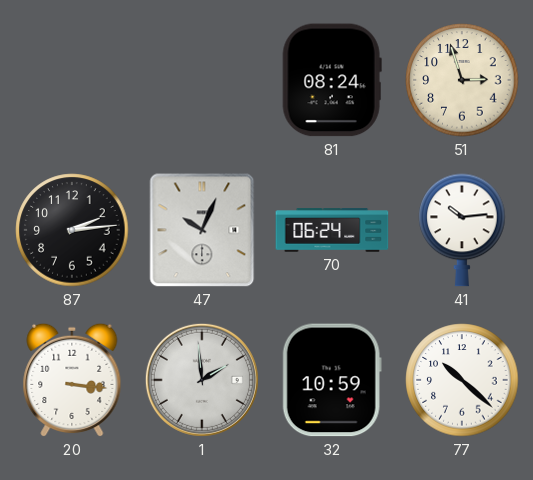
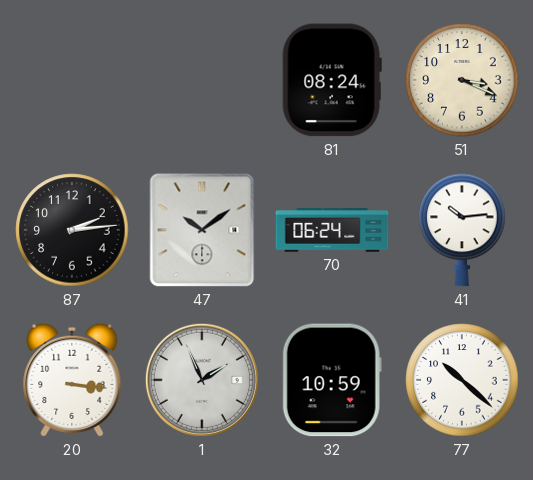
51: 2:57 -> 3:19 (462, 80)
47: 10:04 -> 10:09 (202, 230)
1: 1:59 -> 1:56 (202, 380)
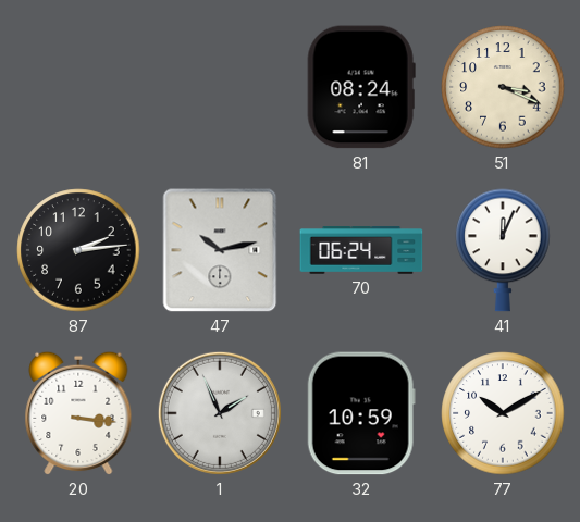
47: 10:09 -> 10:13 (220, 250)
41: 10:14 -> 12:04 (503, 250)
77: 10:22 -> 10:10 (503, 413)
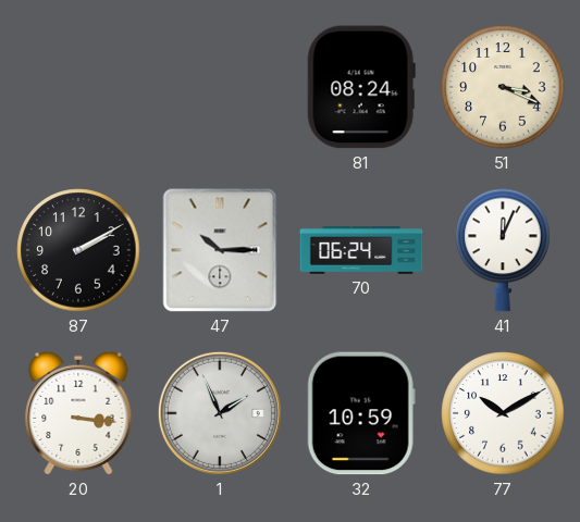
87: 2:14 -> 2:10 (78, 250)
47: 10:13 -> 10:15 (220, 250)
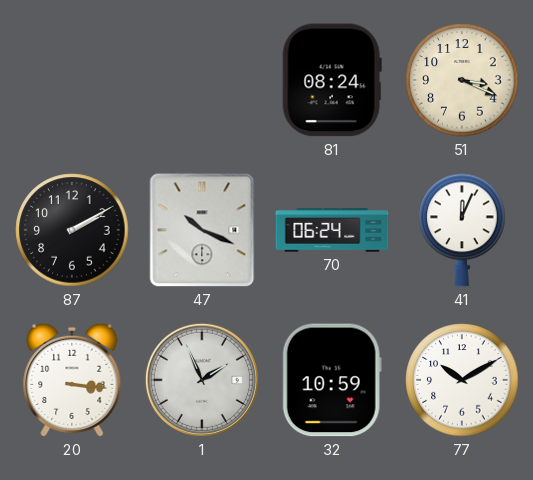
47: 10:15 -> 10:19 (202, 230)
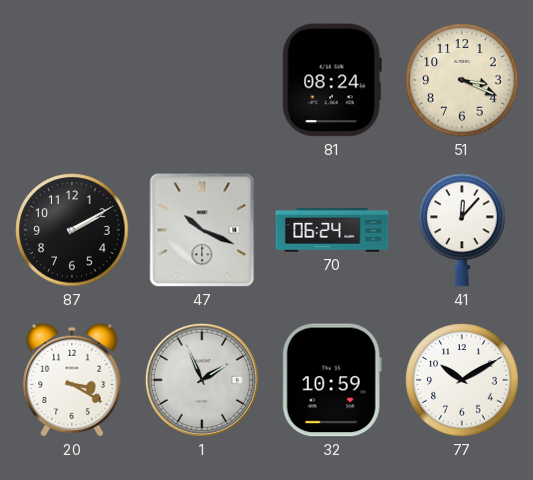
41: 12:04 -> 12:07 (462, 230)
20: 3:16 -> 3:20 (72, 380)
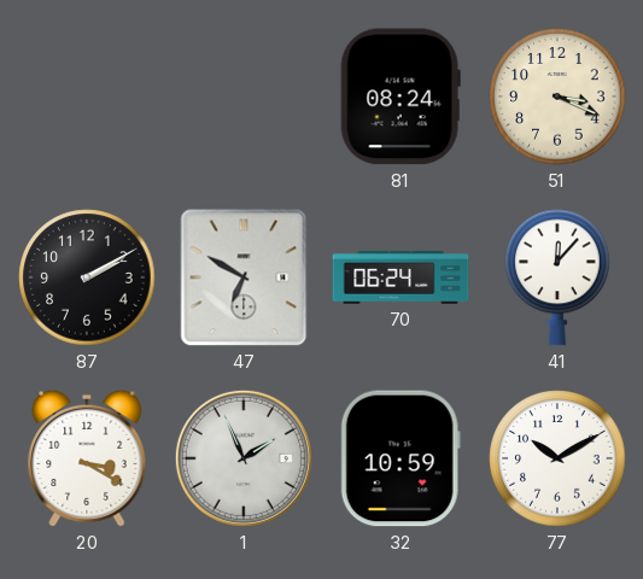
47: 10:19 -> 6:50 (244, 277)
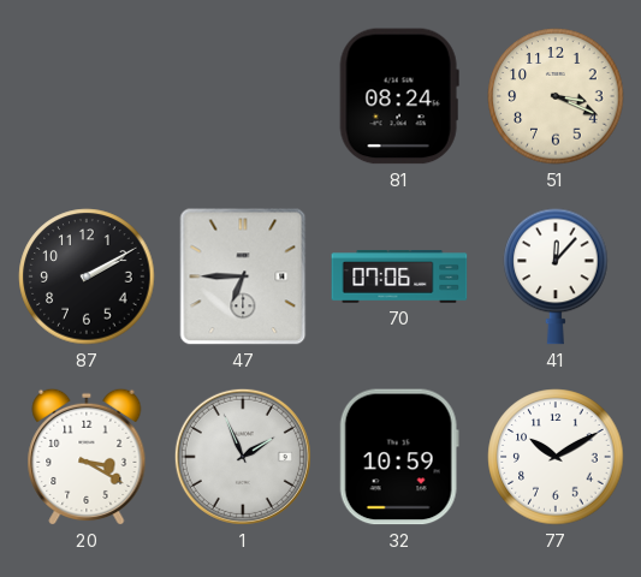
47: 6:50 -> 6:45 (243, 276)
70: 06:24 -> 07:06 (399, 276)
